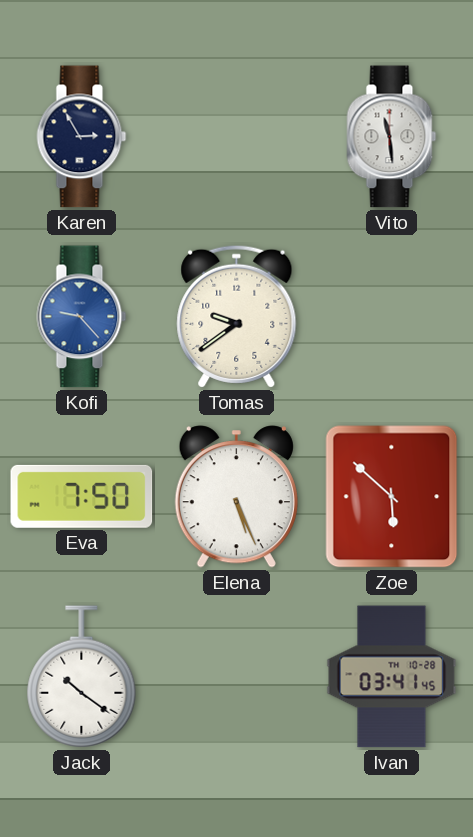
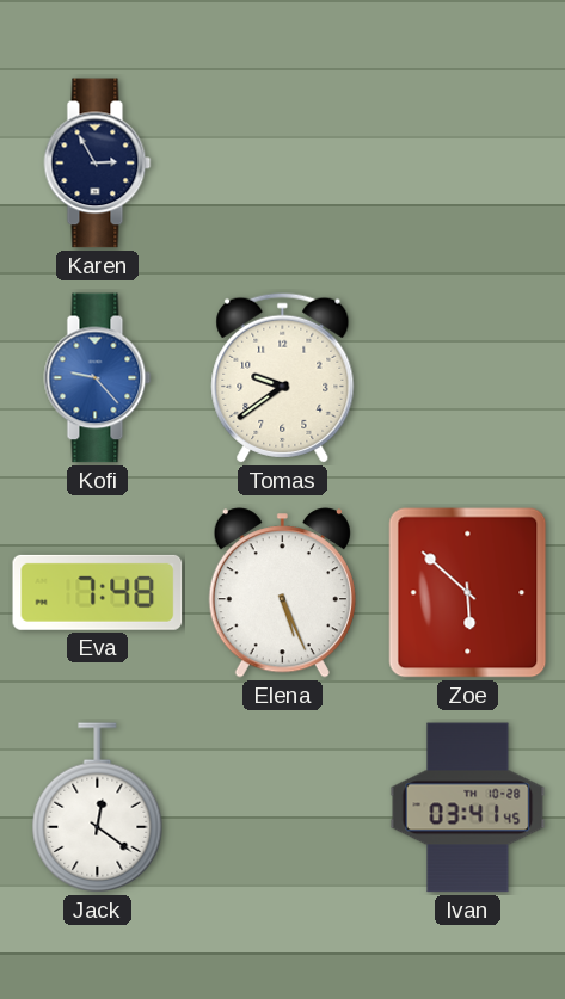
Vito: 11:29 -> none (392, 137)
Eva: 7:50 -> 7:48 (98, 592)
Jack: 10:21 -> 12:21 (98, 808)
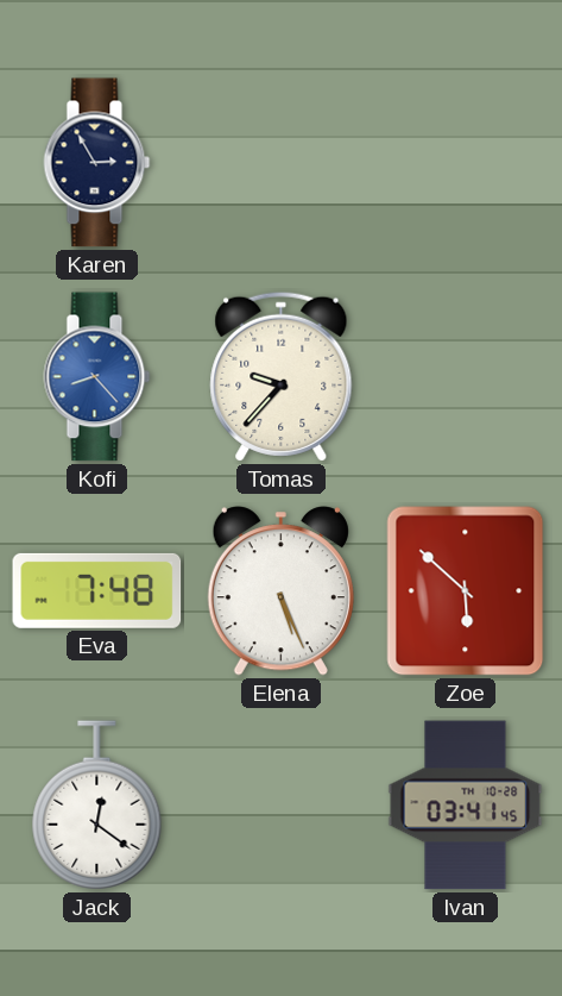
Kofi: 9:23 -> 8:23 (97, 377)
Tomas: 9:39 -> 9:37 (282, 376)
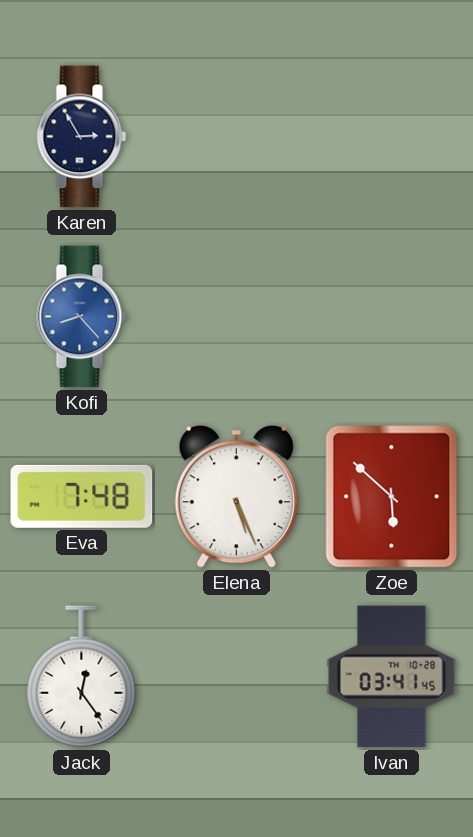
Tomas: 9:37 -> none (282, 376)
Jack: 12:21 -> 12:24 (82, 677)
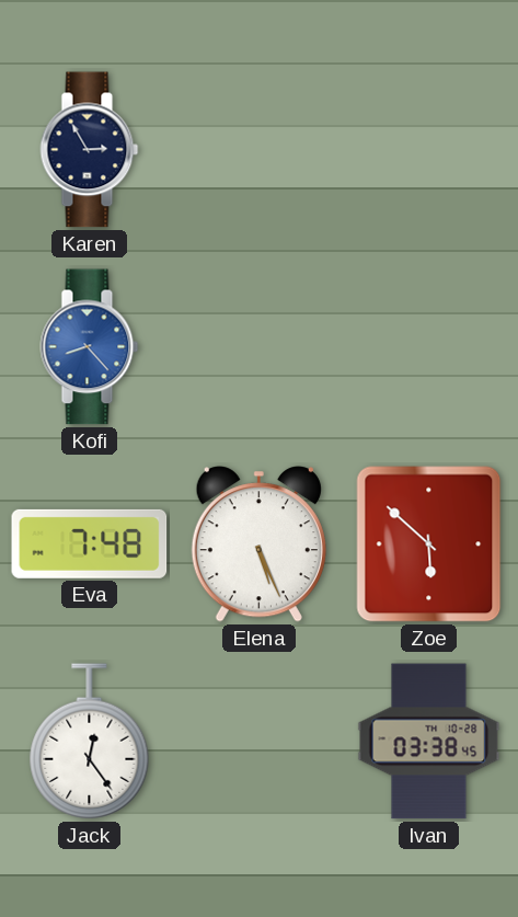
Ivan: 03:41 -> 03:38 (429, 742)
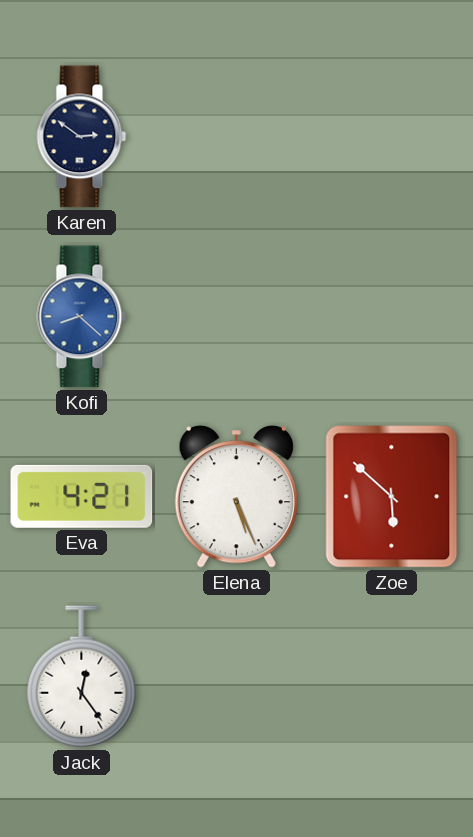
Karen: 2:55 -> 2:51 (82, 137)
Kofi: 8:23 -> 8:22 (82, 317)
Eva: 7:48 -> 4:21 (82, 496)
Ivan: 03:38 -> none (429, 742)
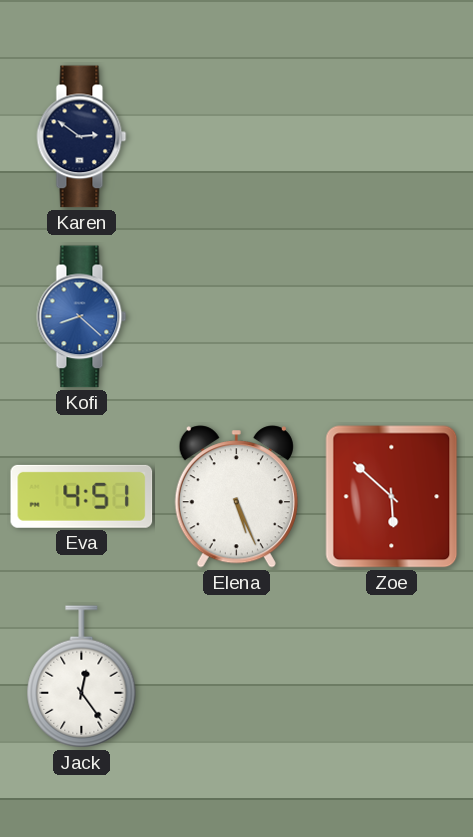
Eva: 4:21 -> 4:51 (82, 496)
